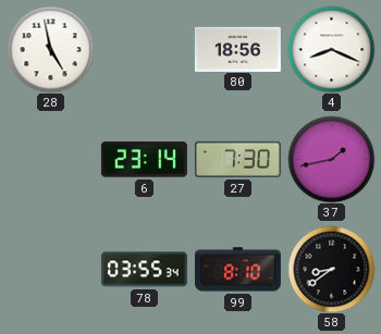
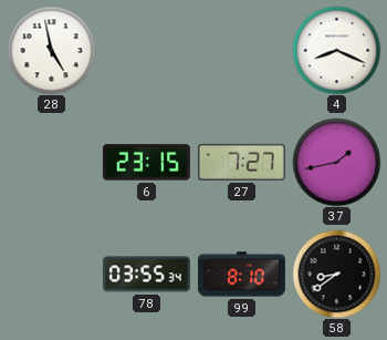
80: 18:56 -> none (237, 49)
6: 23:14 -> 23:15 (146, 163)
27: 7:30 -> 7:27 (241, 162)
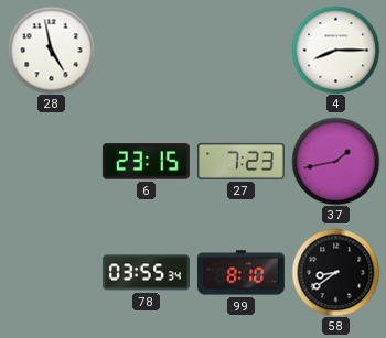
4: 8:19 -> 8:15 (335, 50)
27: 7:27 -> 7:23 (240, 161)
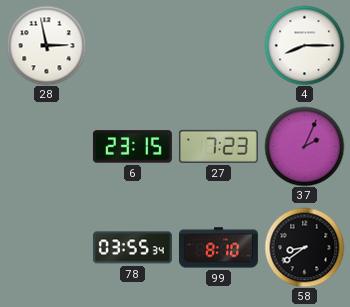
28: 4:58 -> 2:58 (46, 45)
37: 1:43 -> 2:04 (304, 146)
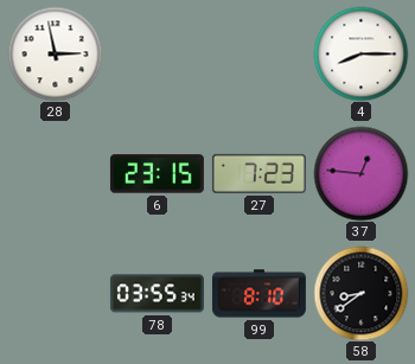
37: 2:04 -> 12:46 (360, 173)
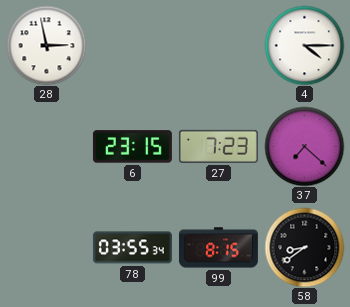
4: 8:15 -> 4:15 (304, 45)
37: 12:46 -> 7:22 (304, 146)
99: 8:10 -> 8:15 (218, 248)
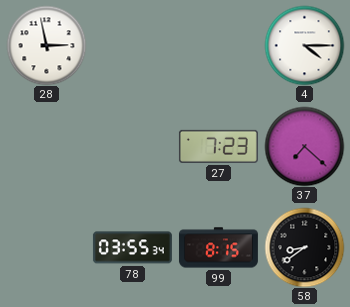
6: 23:15 -> none (132, 147)
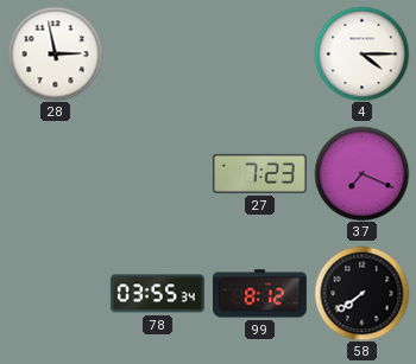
37: 7:22 -> 7:19 (361, 173)
99: 8:15 -> 8:12 (259, 294)
58: 8:39 -> 7:39 (361, 293)
